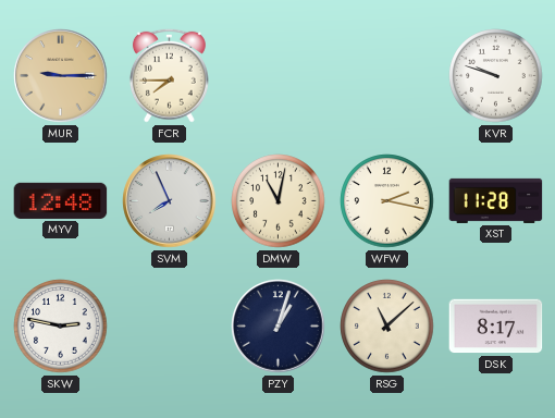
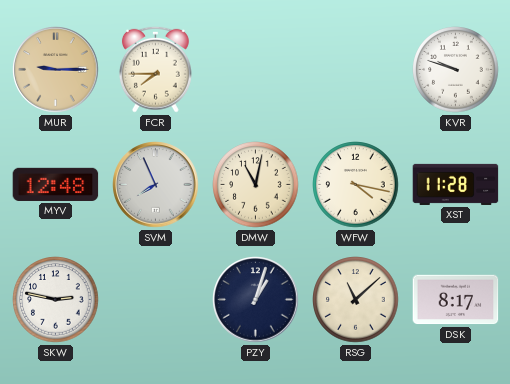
WFW: 2:17 -> 4:17 (356, 185)
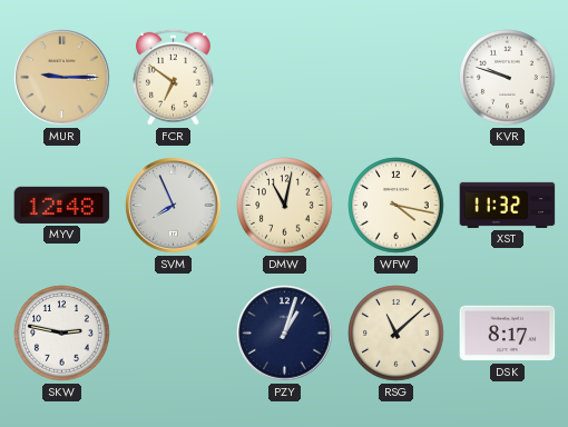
FCR: 7:45 -> 6:51 (173, 77)
XST: 11:28 -> 11:32 (508, 205)
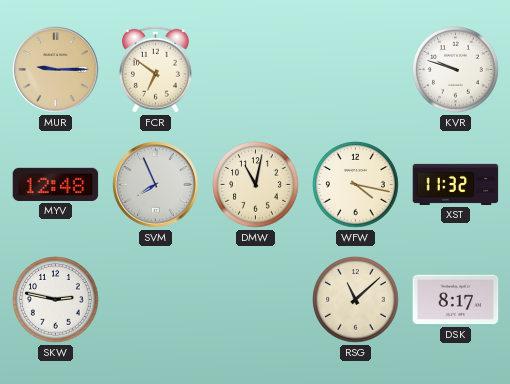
PZY: 1:03 -> none (285, 334)
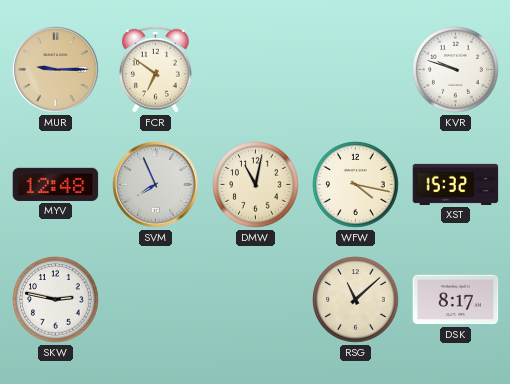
XST: 11:32 -> 15:32 (456, 184)
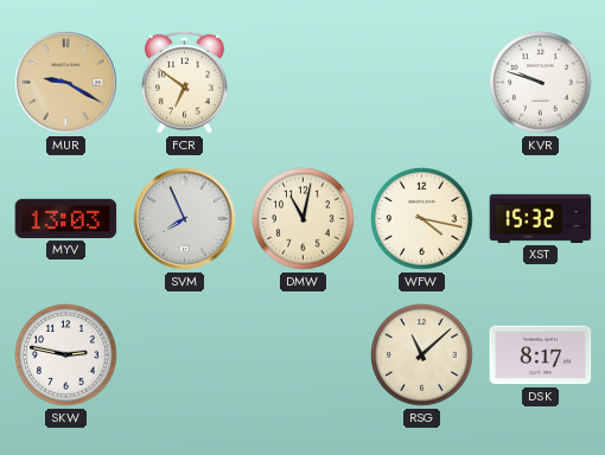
MUR: 9:15 -> 9:20 (66, 83)
MYV: 12:48 -> 13:03 (66, 218)
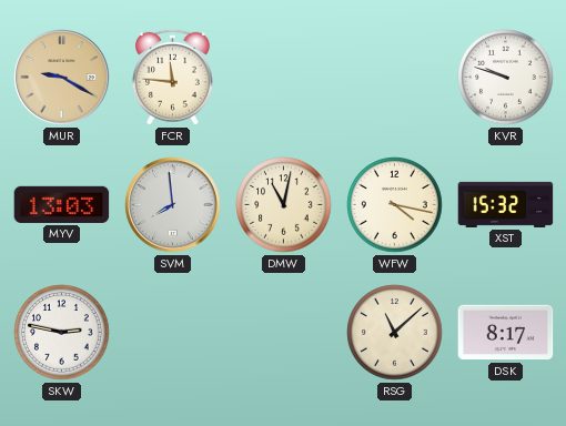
FCR: 6:51 -> 11:46 (172, 77)
SVM: 7:56 -> 7:59 (173, 205)
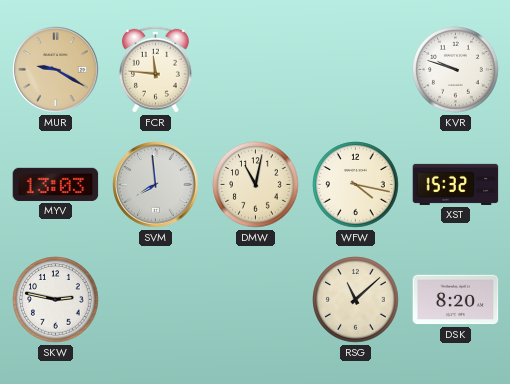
DSK: 8:17 -> 8:20 (456, 300)
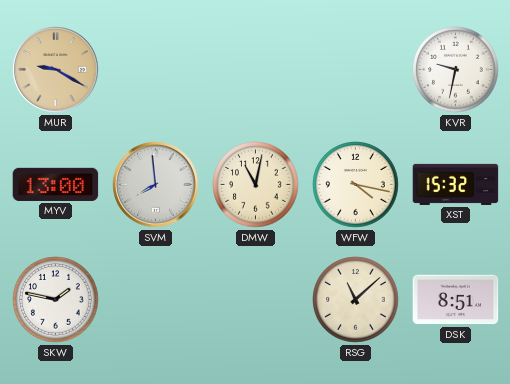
FCR: 11:46 -> none (155, 69)
KVR: 9:48 -> 9:32 (456, 70)
MYV: 13:03 -> 13:00 (56, 184)
SKW: 2:47 -> 1:47 (56, 300)
DSK: 8:20 -> 8:51 (456, 300)
